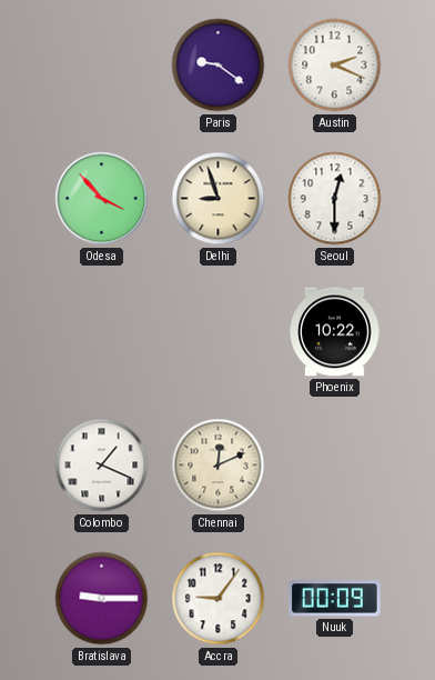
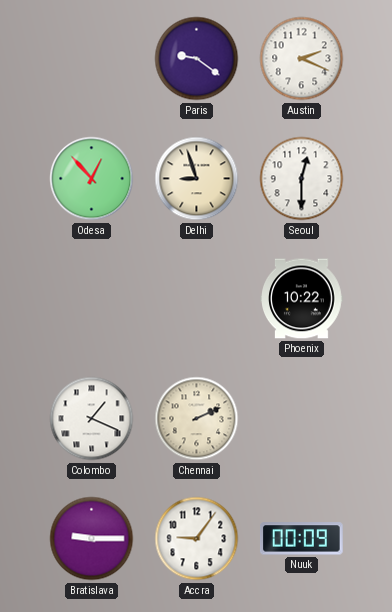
Odesa: 3:53 -> 12:53 (92, 179)
Chennai: 12:11 -> 2:11 (197, 419)
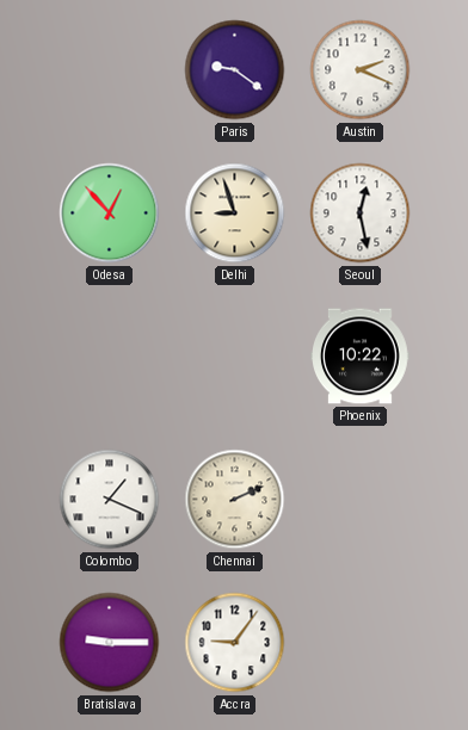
Seoul: 12:30 -> 12:28 (361, 214)
Nuuk: 00:09 -> none (301, 539)
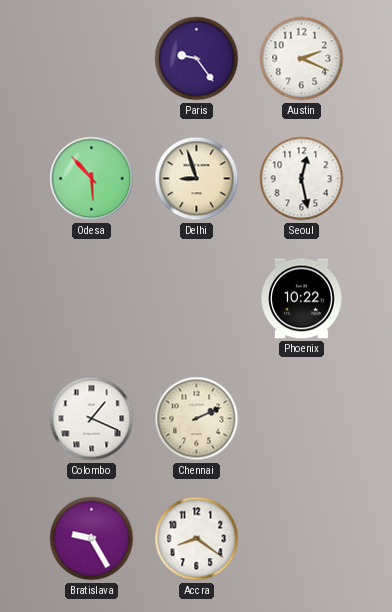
Paris: 9:21 -> 9:24 (197, 59)
Odesa: 12:53 -> 5:53 (92, 179)
Bratislava: 9:15 -> 9:25 (92, 539)
Accra: 9:06 -> 8:21 (197, 539)
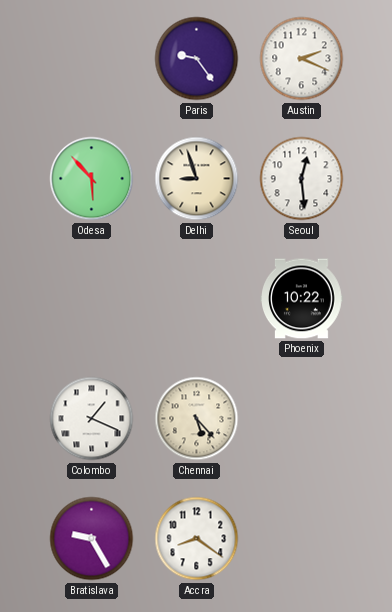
Seoul: 12:28 -> 12:29 (302, 179)
Chennai: 2:11 -> 5:23 (197, 419)
